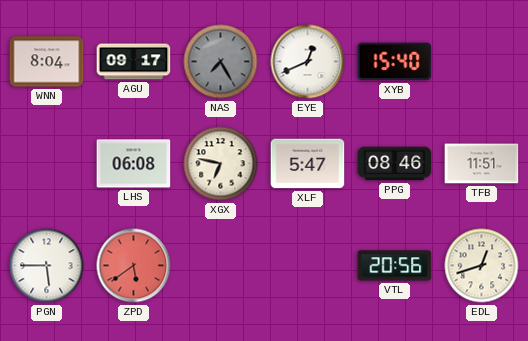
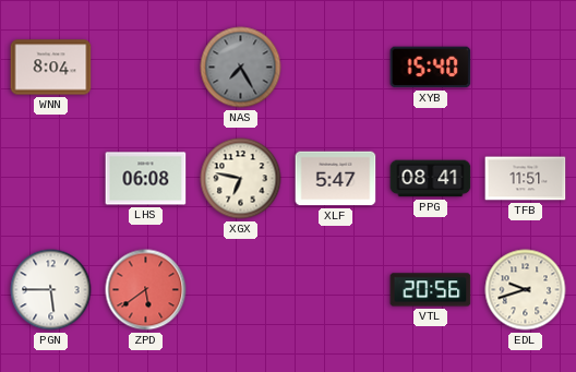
AGU: 09:17 -> none (134, 62)
EYE: 12:41 -> none (308, 62)
PPG: 08:46 -> 08:41 (431, 179)
EDL: 12:42 -> 9:42 (526, 290)
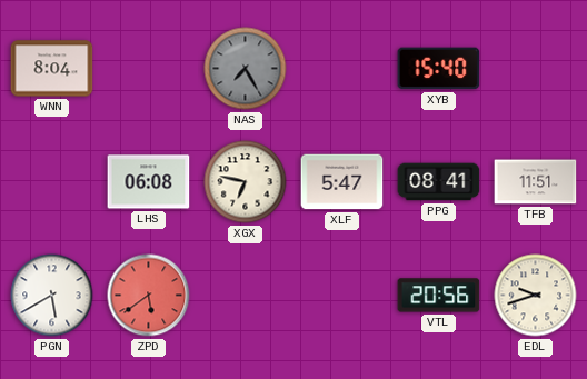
PGN: 5:45 -> 5:40 (52, 296)
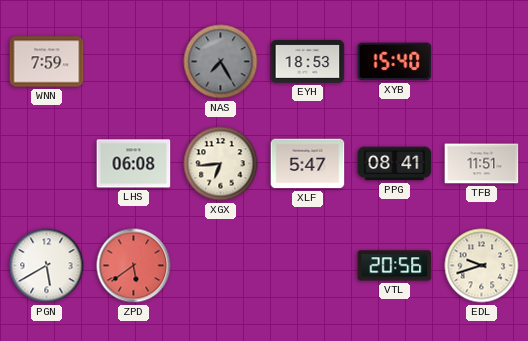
WNN: 8:04 -> 7:59 (47, 62)
EYH: none -> 18:53 (308, 61)
XGX: 6:47 -> 6:44 (221, 164)
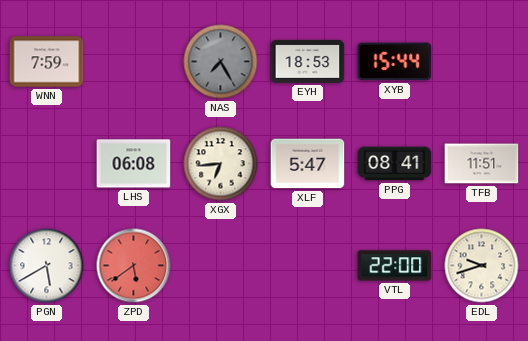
XYB: 15:40 -> 15:44 (395, 62)
VTL: 20:56 -> 22:00 (395, 266)
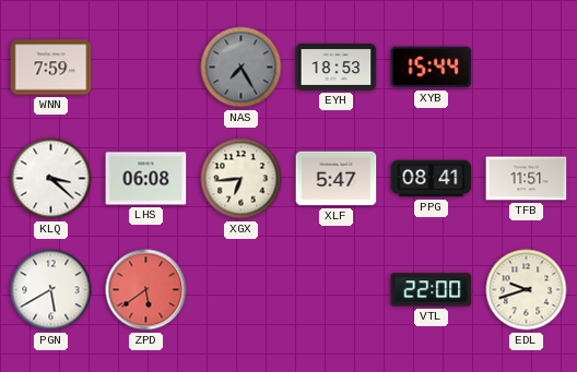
KLQ: none -> 3:22 (51, 179)
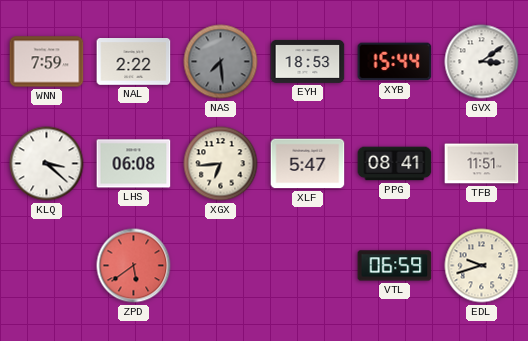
NAL: none -> 2:22 (134, 62)
NAS: 7:25 -> 7:29 (221, 62)
GVX: none -> 3:09 (482, 62)
PGN: 5:40 -> none (51, 290)
VTL: 22:00 -> 06:59 (395, 266)
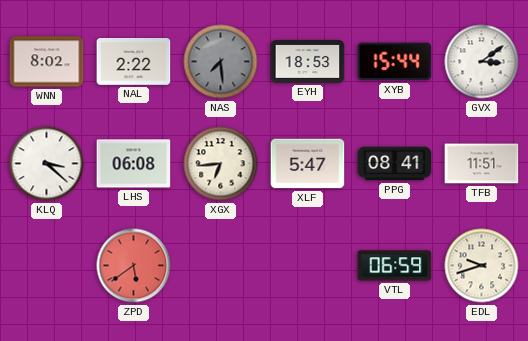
WNN: 7:59 -> 8:02 (47, 62)
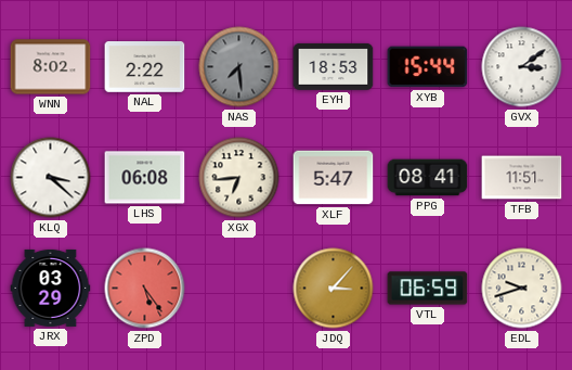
JRX: none -> 03:29 (51, 288)
ZPD: 5:39 -> 5:24 (145, 289)
JDQ: none -> 3:07 (334, 289)
